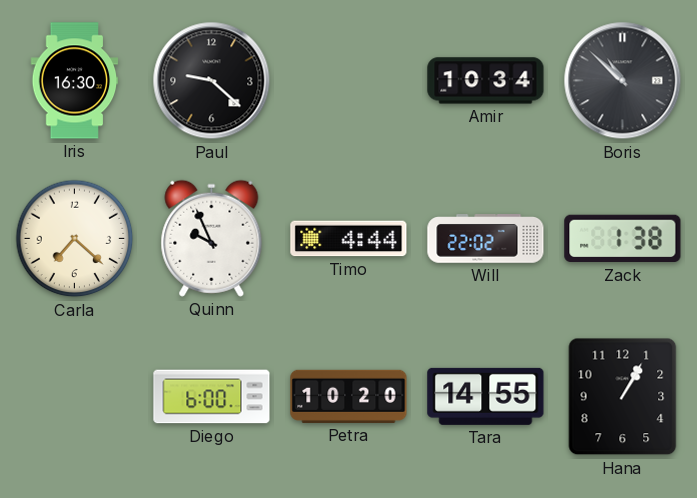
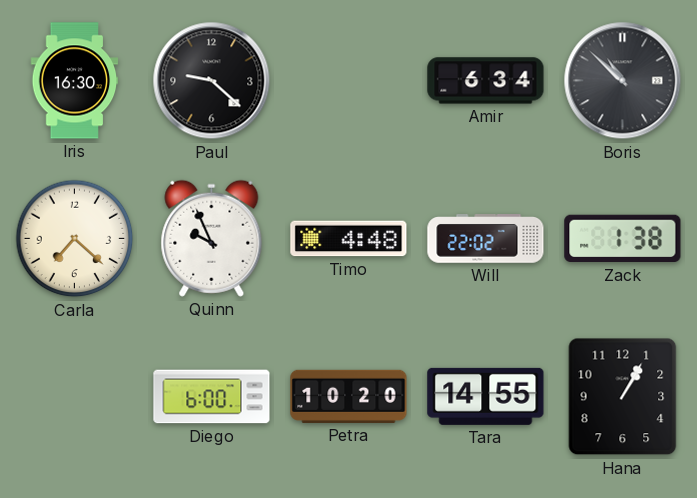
Amir: 10:34 -> 6:34 (486, 81)
Timo: 4:44 -> 4:48 (349, 239)
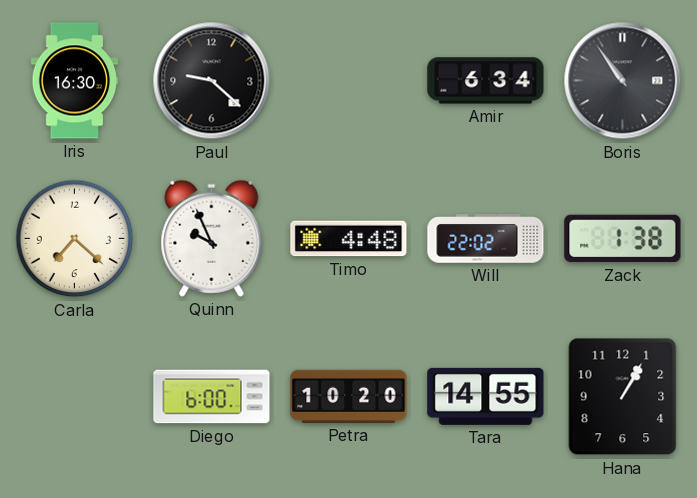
Boris: 10:52 -> 10:54 (623, 81)
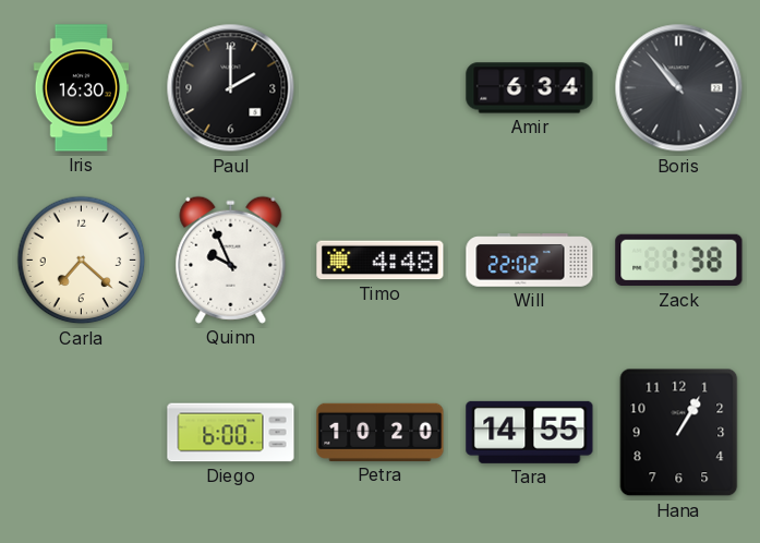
Paul: 9:22 -> 2:00 (231, 88)
Boris: 10:54 -> 10:53 (679, 88)
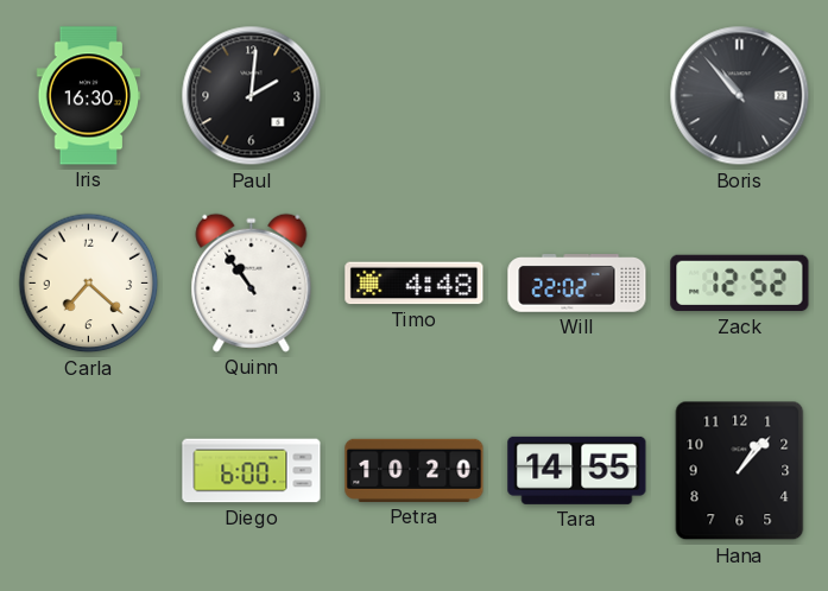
Paul: 2:00 -> 2:01 (252, 96)
Amir: 6:34 -> none (530, 88)
Quinn: 9:56 -> 10:54 (252, 282)
Zack: 1:38 -> 12:52 (740, 284)
Hana: 1:05 -> 1:07 (740, 471)
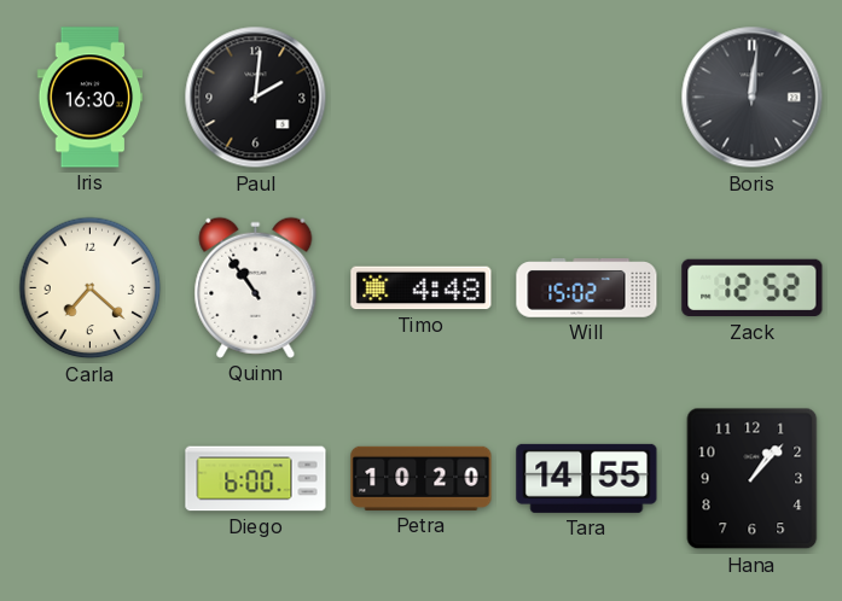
Boris: 10:53 -> 12:01 (753, 98)
Will: 22:02 -> 15:02 (587, 288)
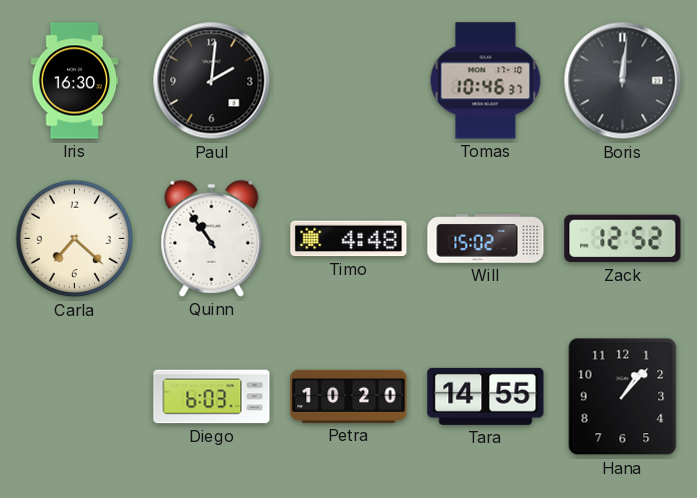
Tomas: none -> 10:46 (486, 81)
Diego: 6:00 -> 6:03 (212, 397)
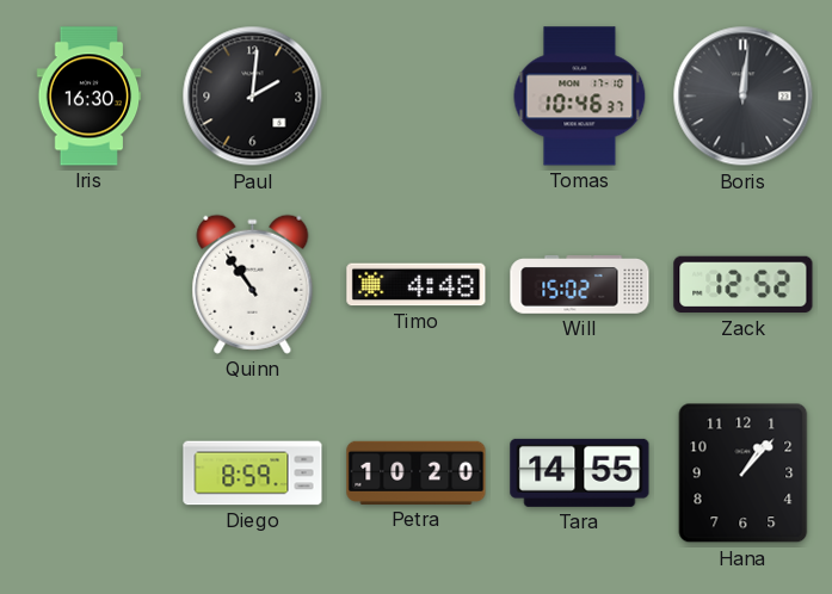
Carla: 7:22 -> none (75, 239)
Diego: 6:03 -> 8:59 (253, 474)
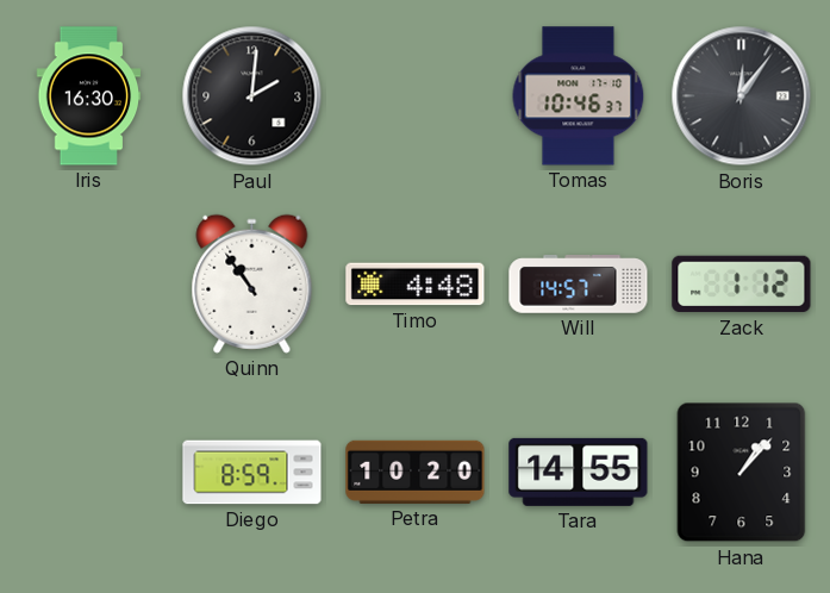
Boris: 12:01 -> 12:06 (742, 96)
Will: 15:02 -> 14:57 (579, 285)
Zack: 12:52 -> 1:12 (742, 285)
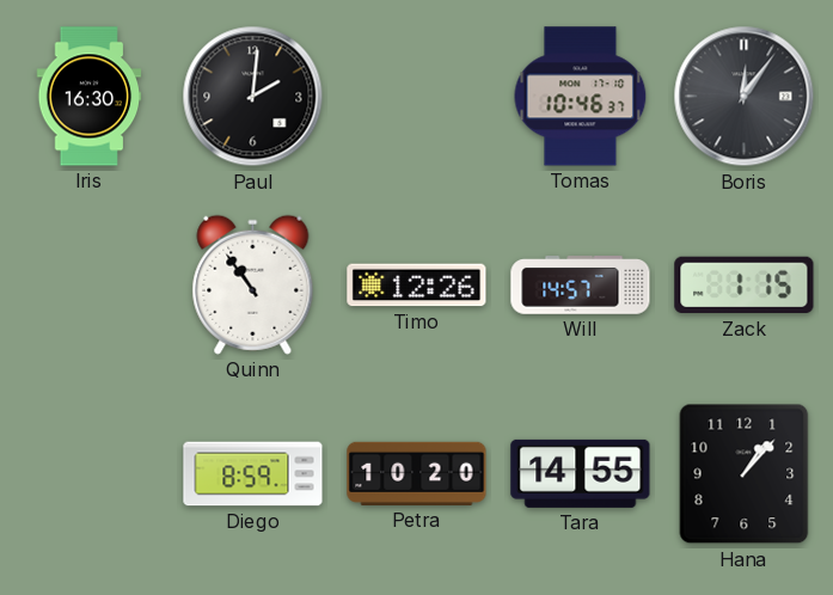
Timo: 4:48 -> 12:26 (417, 286)
Zack: 1:12 -> 1:15 (745, 286)
